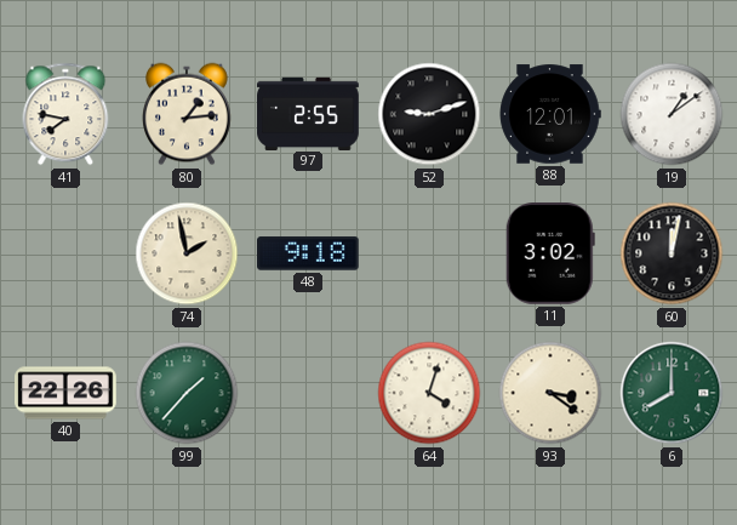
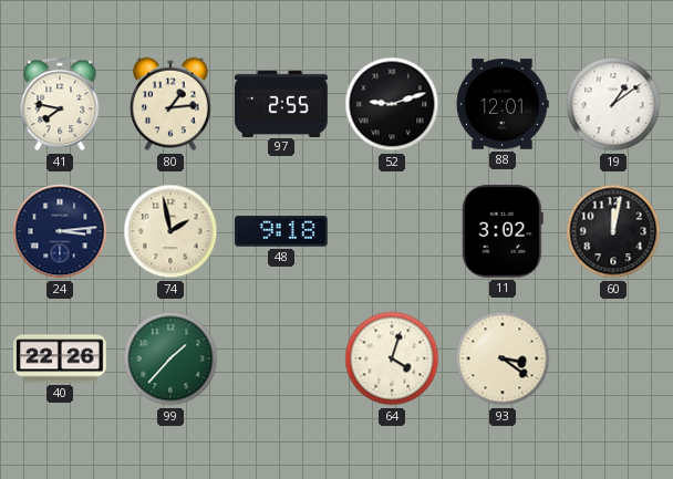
24: none -> 3:14 (60, 231)
6: 8:00 -> none (672, 393)
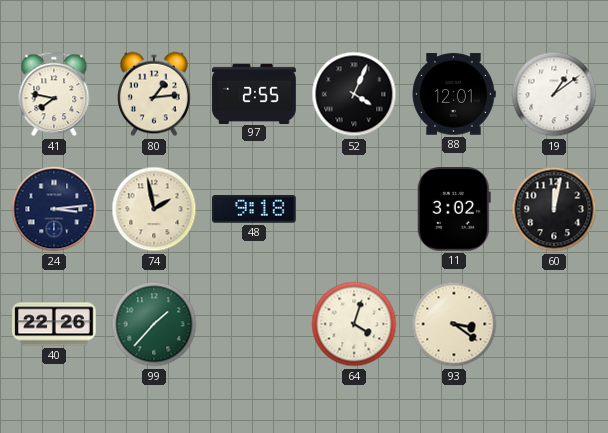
52: 9:12 -> 4:04 (354, 94)
